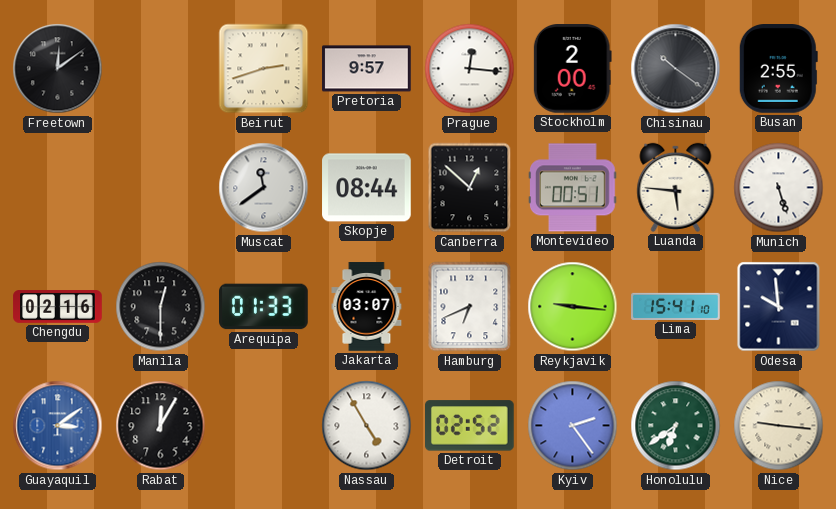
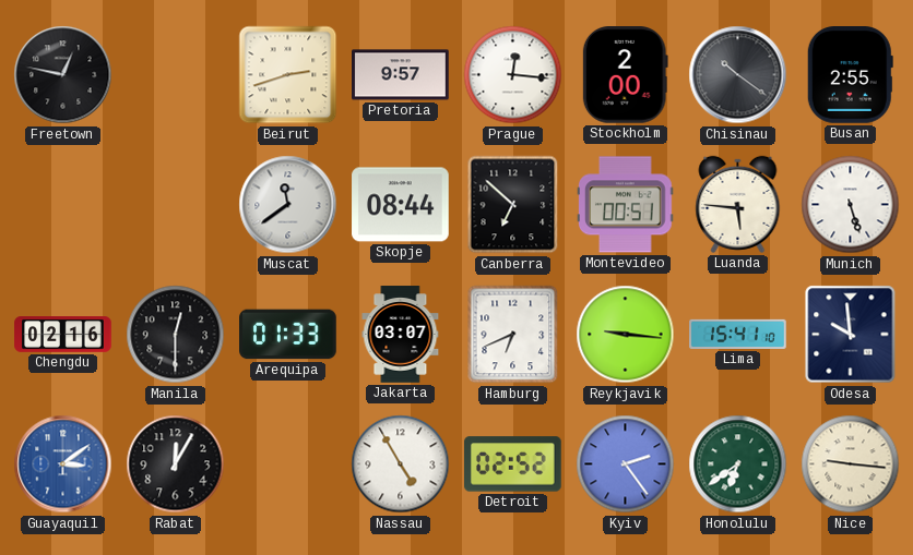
Freetown: 12:09 -> 12:47 (63, 75)
Canberra: 12:52 -> 6:52 (513, 205)
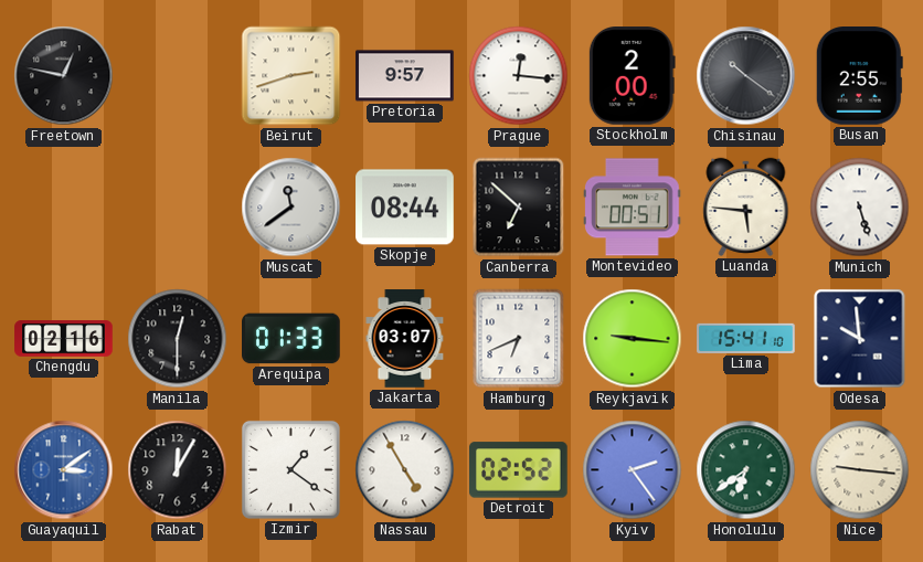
Izmir: none -> 1:21 (290, 469)
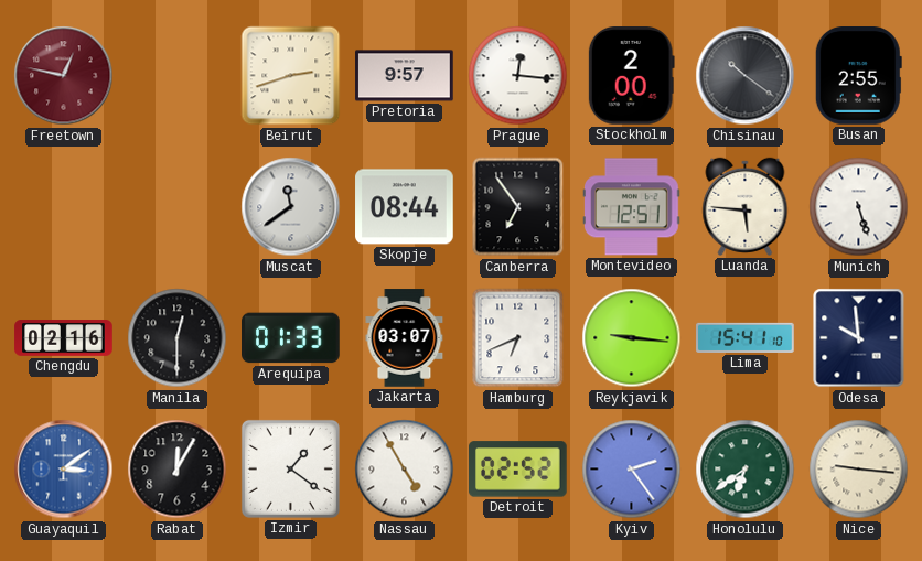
Freetown dial: black -> burgundy (64, 76)
Canberra: 6:52 -> 6:54 (518, 207)
Montevideo: 00:51 -> 12:51 (632, 207)
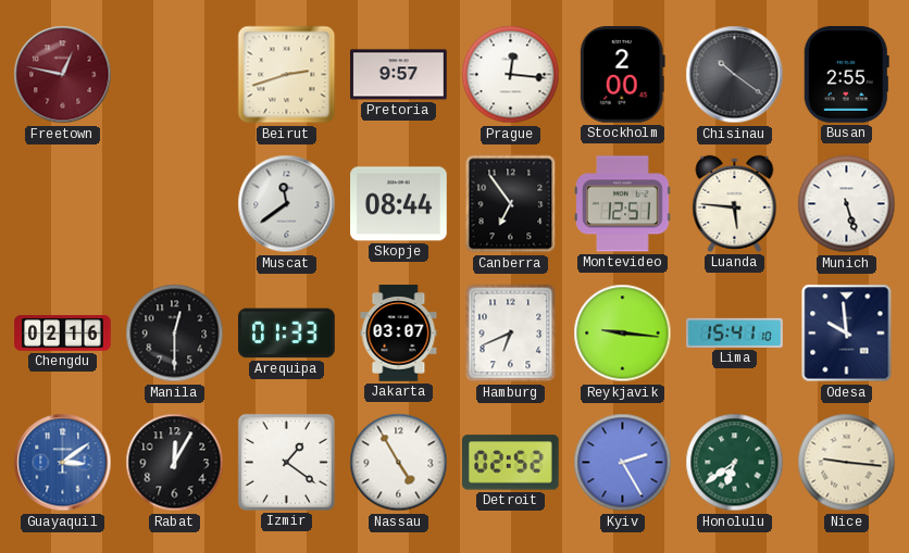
Kyiv: 2:24 -> 2:25 (623, 463)
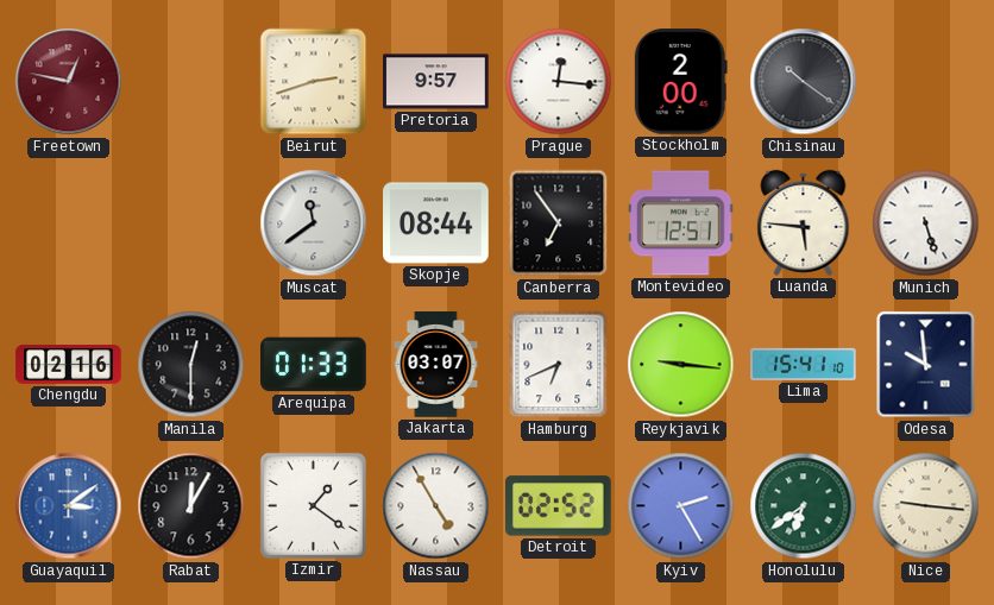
Busan: 2:55 -> none (846, 75)
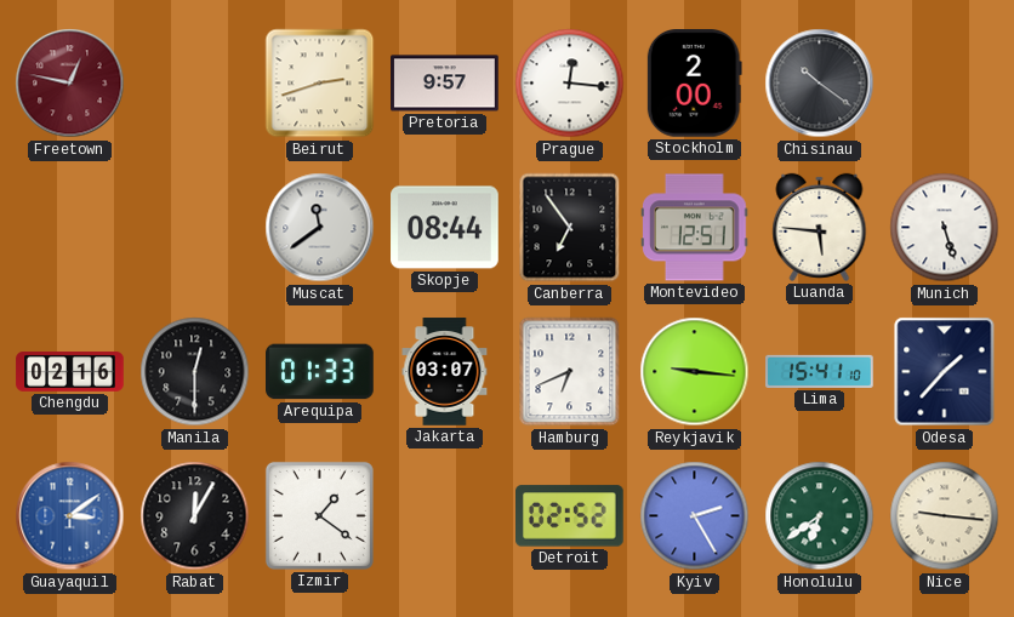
Odesa: 9:59 -> 1:37 (945, 372)
Nassau: 4:55 -> none (436, 506)
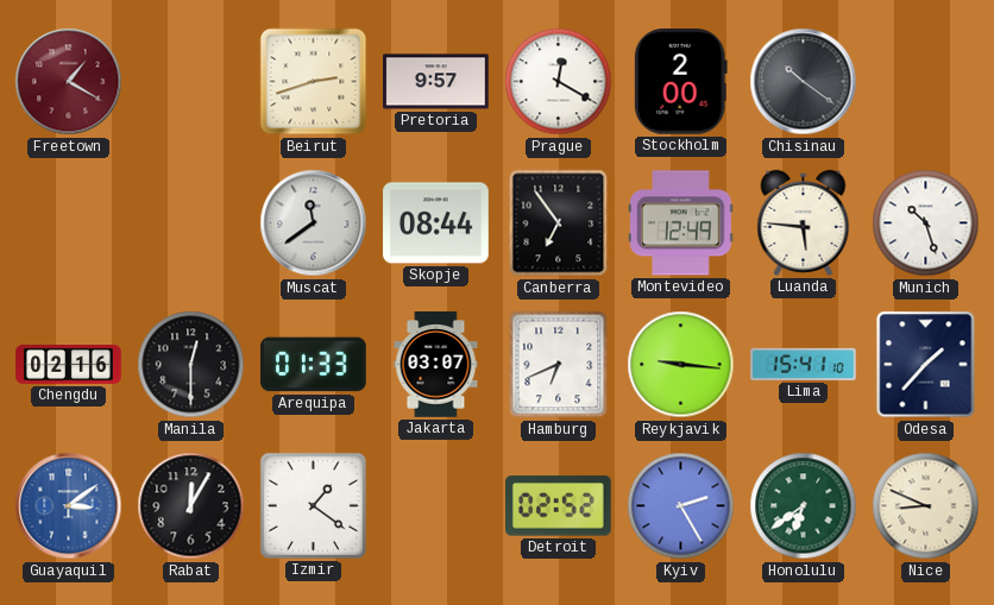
Freetown: 12:47 -> 1:20 (69, 82)
Prague: 12:16 -> 12:20 (559, 82)
Montevideo: 12:51 -> 12:49 (681, 223)
Munich: 5:27 -> 10:27 (926, 223)
Nice: 9:16 -> 8:49 (926, 506)
